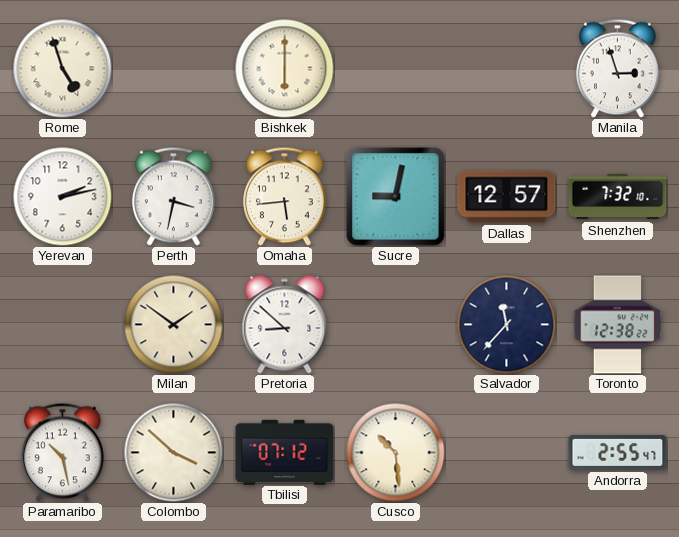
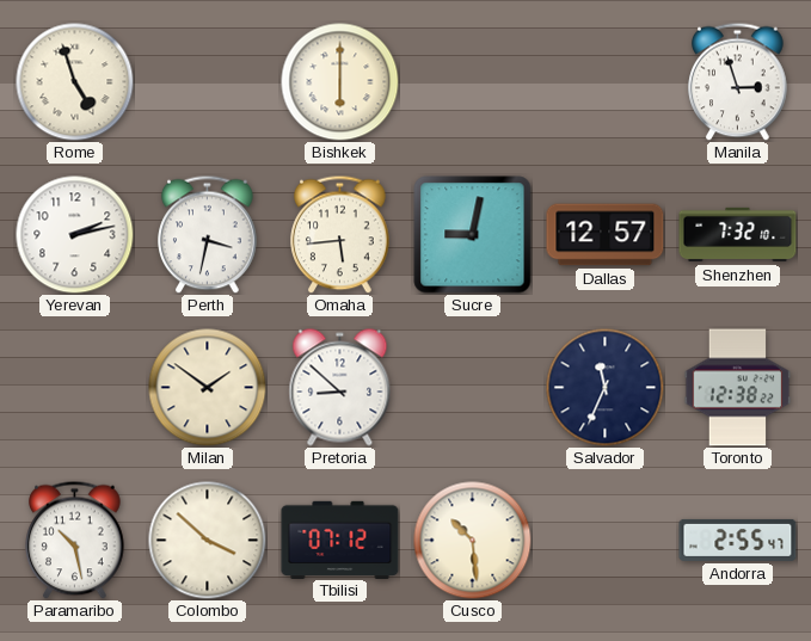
Salvador: 11:37 -> 11:34 (606, 388)
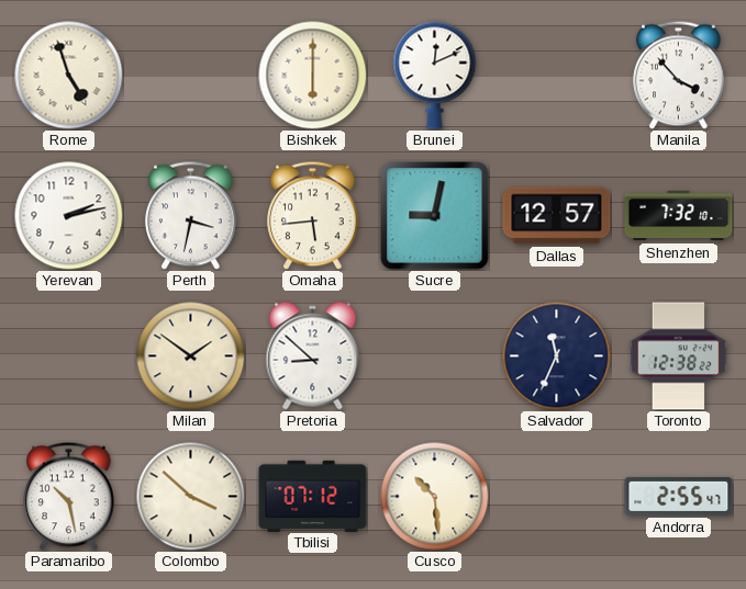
Brunei: none -> 12:11 (435, 76)
Manila: 2:57 -> 3:53 (679, 75)
